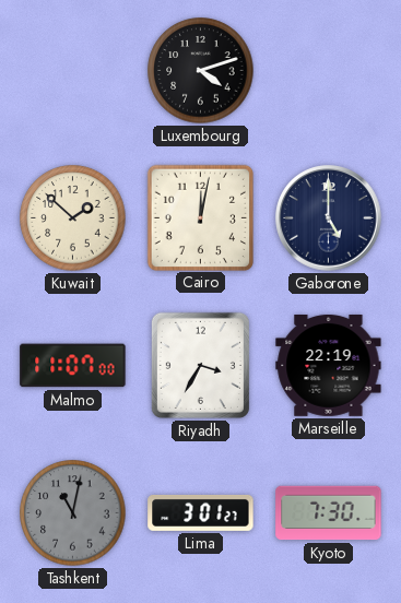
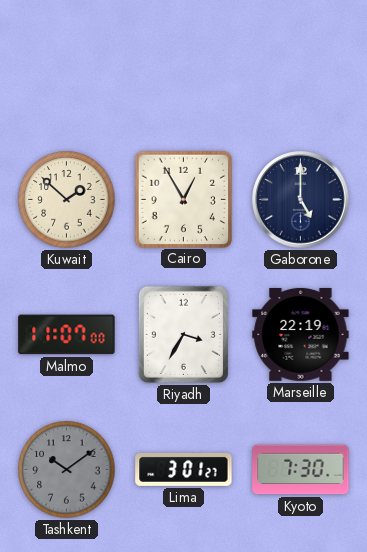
Luxembourg: 4:12 -> none (201, 71)
Cairo: 12:02 -> 12:55 (183, 199)
Tashkent: 11:02 -> 10:09 (67, 470)
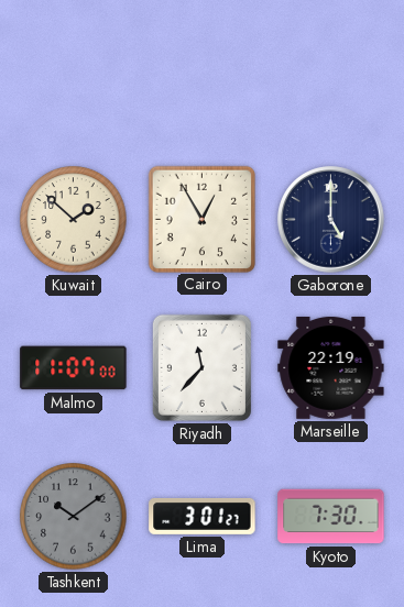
Riyadh: 3:35 -> 11:37 (201, 367)
